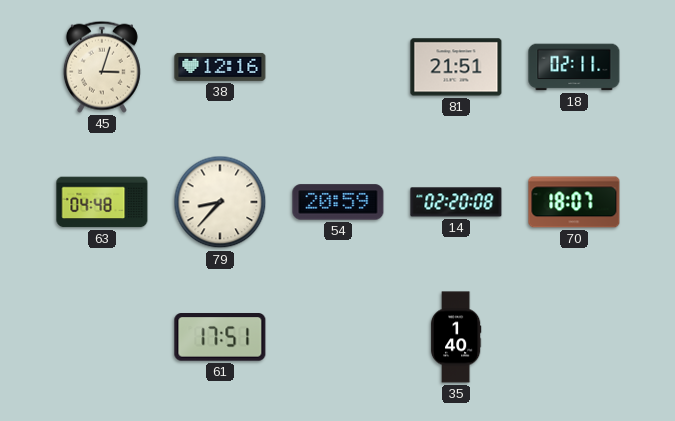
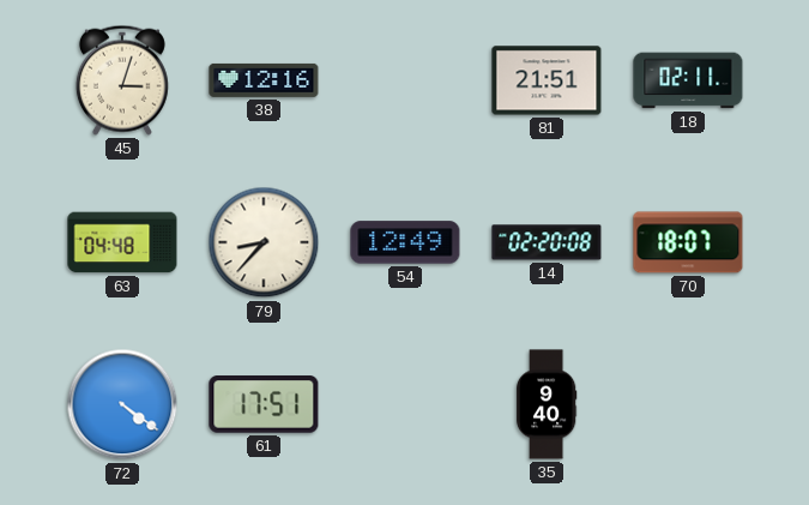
54: 20:59 -> 12:49 (405, 242)
72: none -> 4:21 (122, 404)
35: 1:40 -> 9:40 (547, 404)
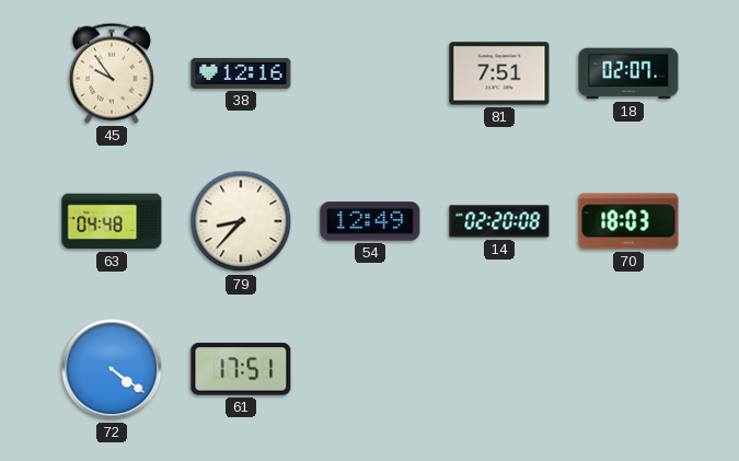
45: 3:03 -> 9:54 (112, 73)
81: 21:51 -> 7:51 (499, 73)
18: 02:11 -> 02:07 (628, 73)
70: 18:07 -> 18:03 (628, 221)
35: 9:40 -> none (547, 404)
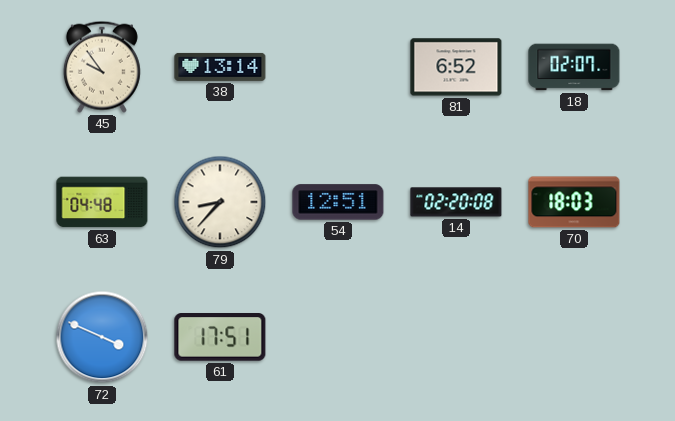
38: 12:16 -> 13:14 (220, 67)
81: 7:51 -> 6:52 (456, 67)
54: 12:49 -> 12:51 (338, 202)
72: 4:21 -> 3:49 (102, 337)
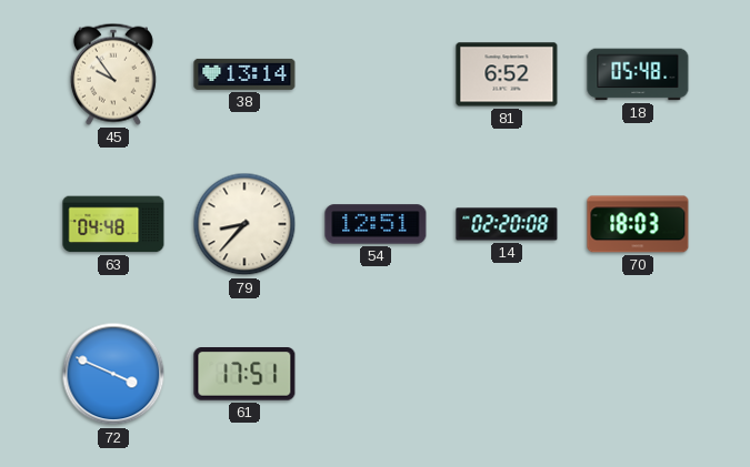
18: 02:07 -> 05:48 (638, 74)
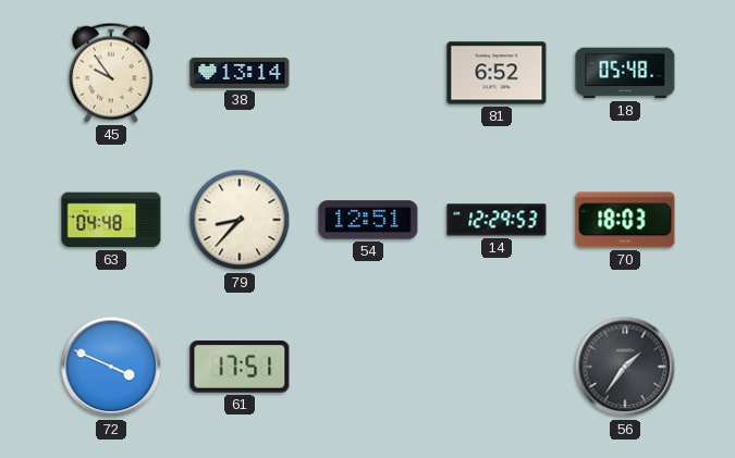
14: 02:20 -> 12:29 (497, 220)
56: none -> 1:36 (625, 367)
